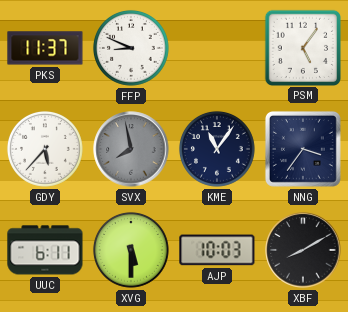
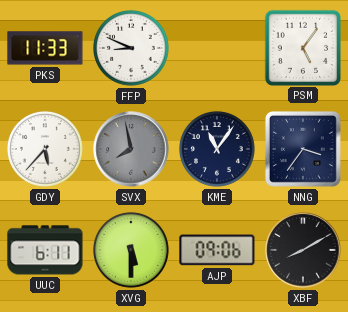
PKS: 11:37 -> 11:33 (45, 48)
AJP: 10:03 -> 09:06 (217, 250)
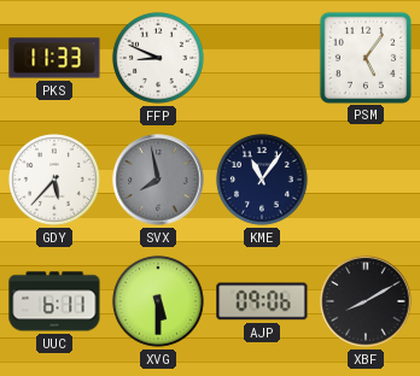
NNG: 3:36 -> none (303, 149)
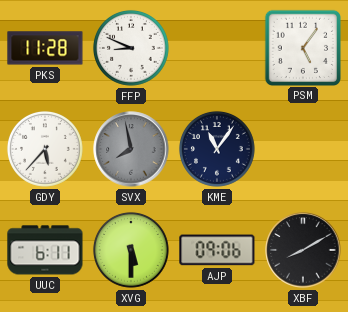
PKS: 11:33 -> 11:28 (45, 48)
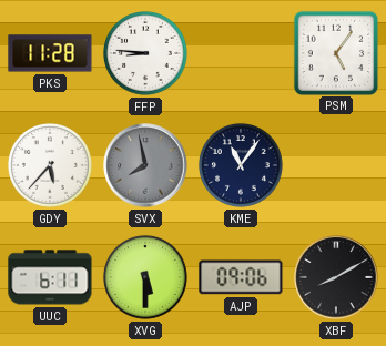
FFP: 8:49 -> 8:46 (145, 53)
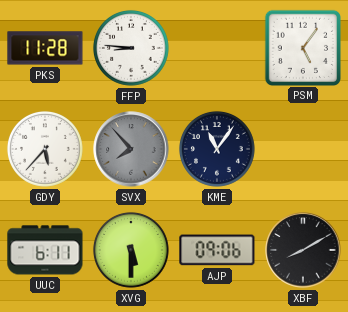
SVX: 7:58 -> 7:53 (131, 149)
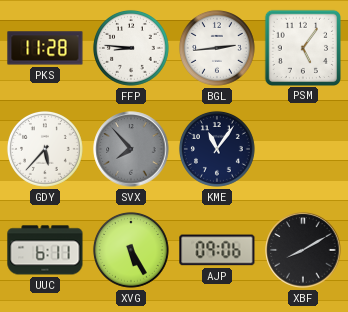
BGL: none -> 2:44 (217, 48)
XVG: 5:30 -> 5:25 (131, 250)
